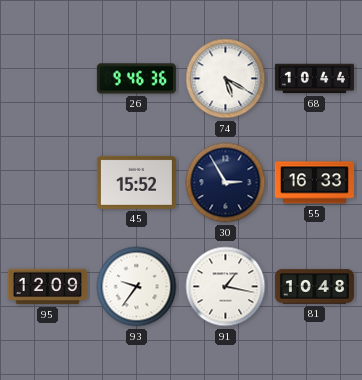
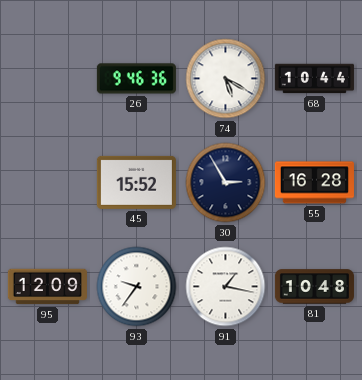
55: 16:33 -> 16:28 (314, 183)
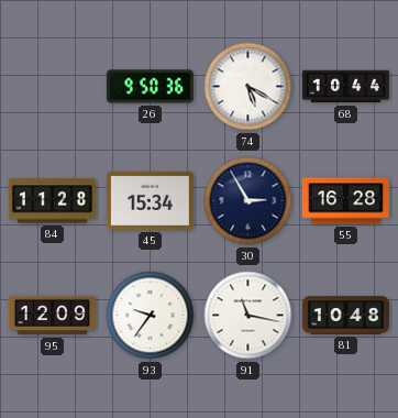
26: 9:46 -> 9:50 (150, 87)
84: none -> 11:28 (52, 201)
45: 15:52 -> 15:34 (150, 200)
91: 1:17 -> 11:17 (248, 316)
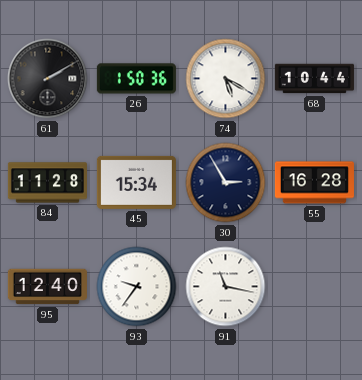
61: none -> 2:10 (48, 79)
26: 9:50 -> 1:50 (136, 79)
95: 12:09 -> 12:40 (47, 287)
81: 10:48 -> none (345, 316)
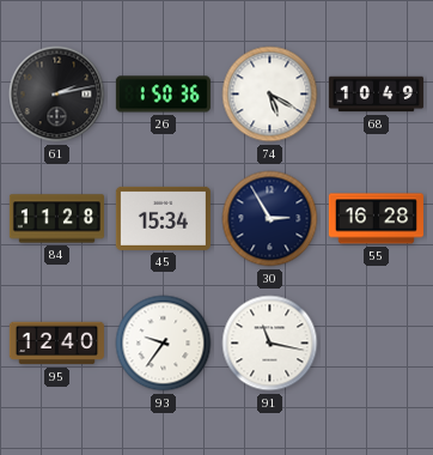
61: 2:10 -> 2:13 (57, 95)
68: 10:44 -> 10:49 (376, 95)
